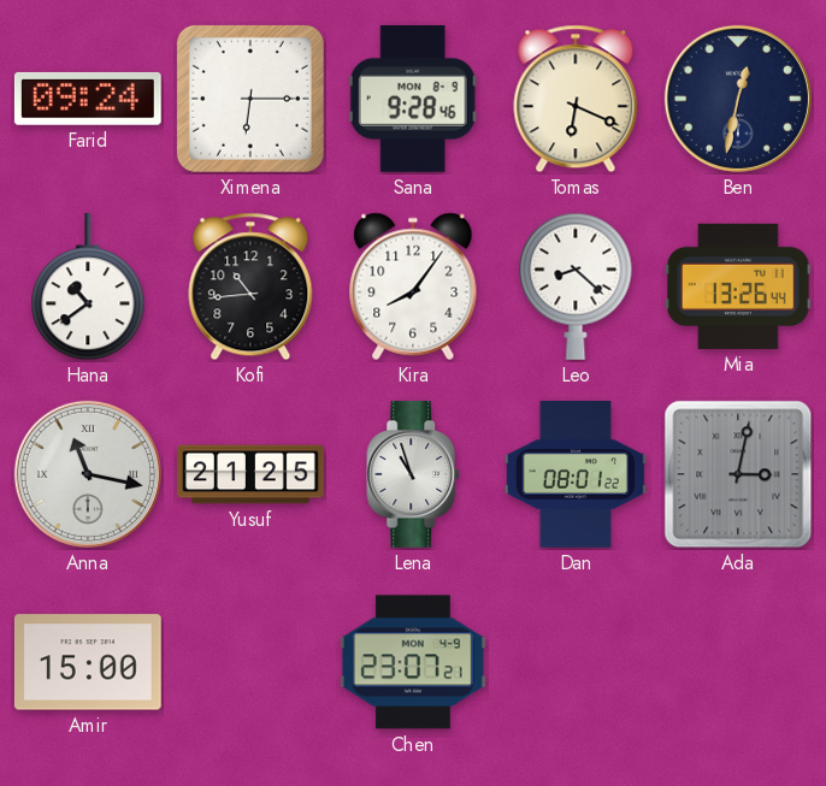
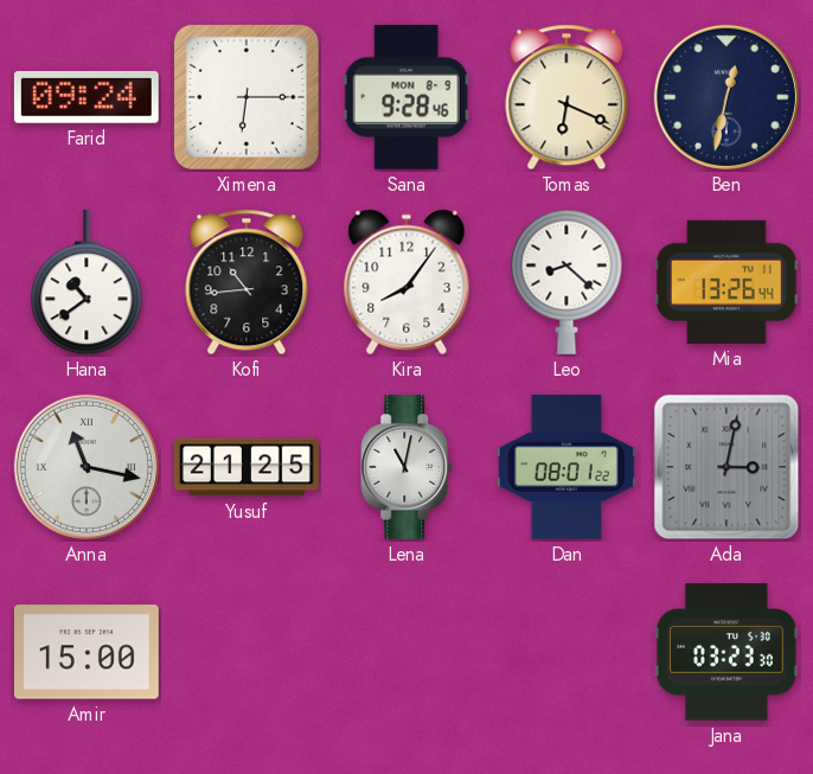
Lena: 10:57 -> 11:02 (408, 468)
Chen: 23:07 -> none (413, 662)
Jana: none -> 03:23 (726, 652)
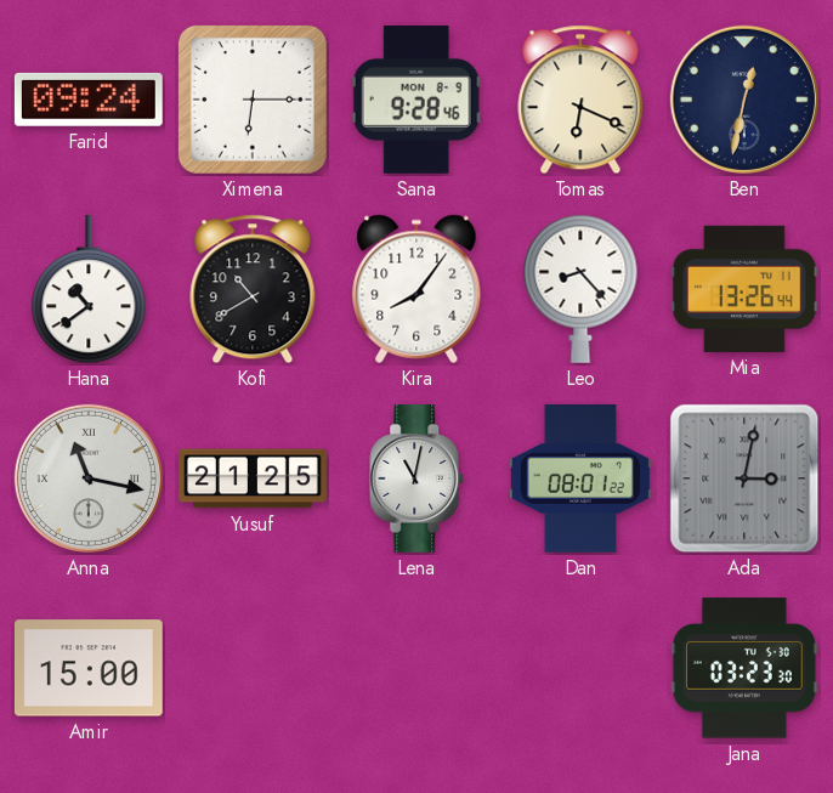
Kofi: 10:44 -> 10:40 (253, 289)
Leo: 8:22 -> 8:23 (580, 289)
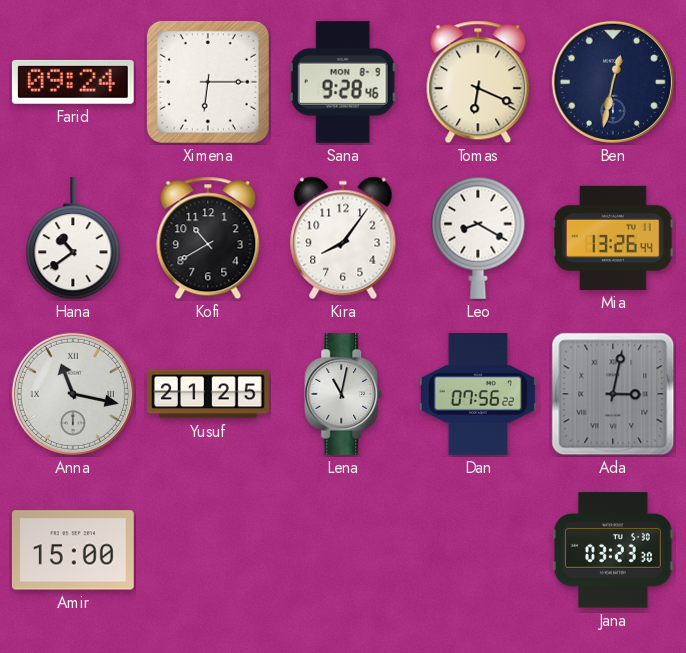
Leo: 8:23 -> 8:20 (478, 238)
Dan: 08:01 -> 07:56 (478, 394)
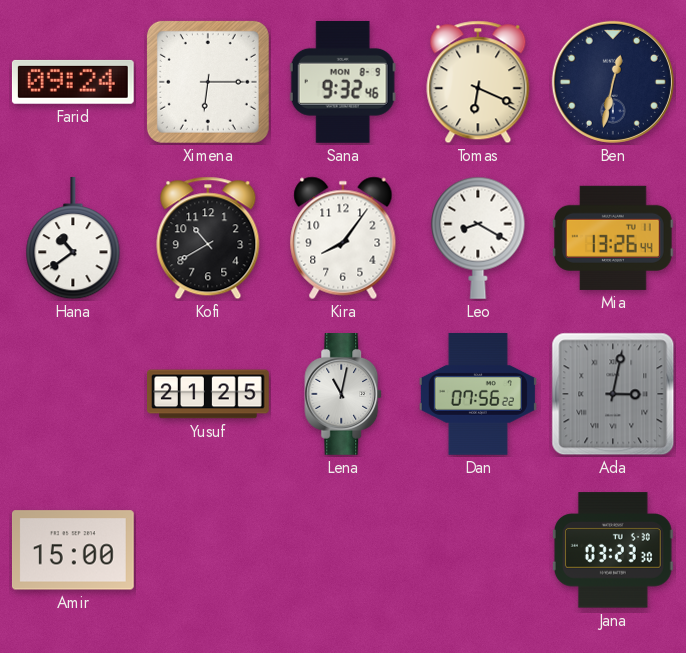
Sana: 9:28 -> 9:32 (343, 82)
Anna: 11:17 -> none (73, 394)
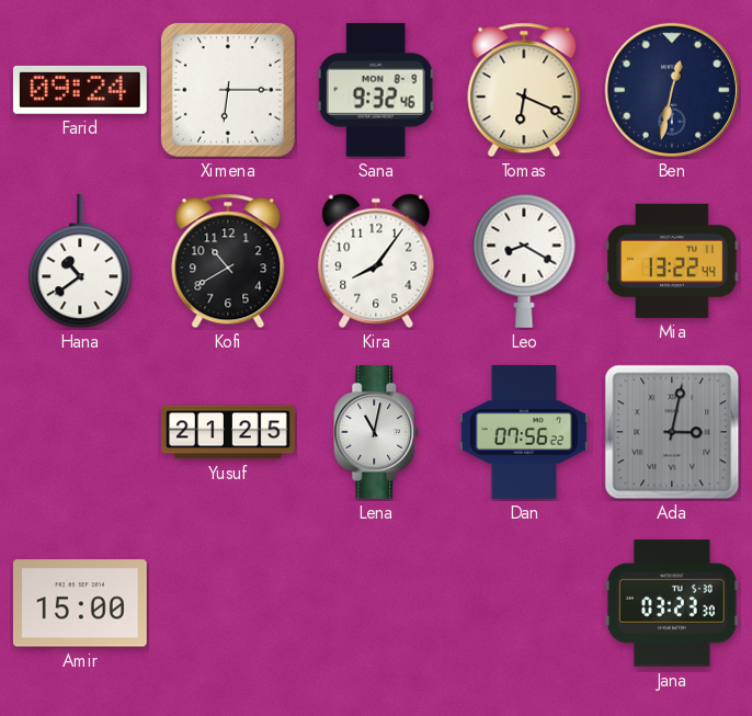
Mia: 13:26 -> 13:22 (672, 261)
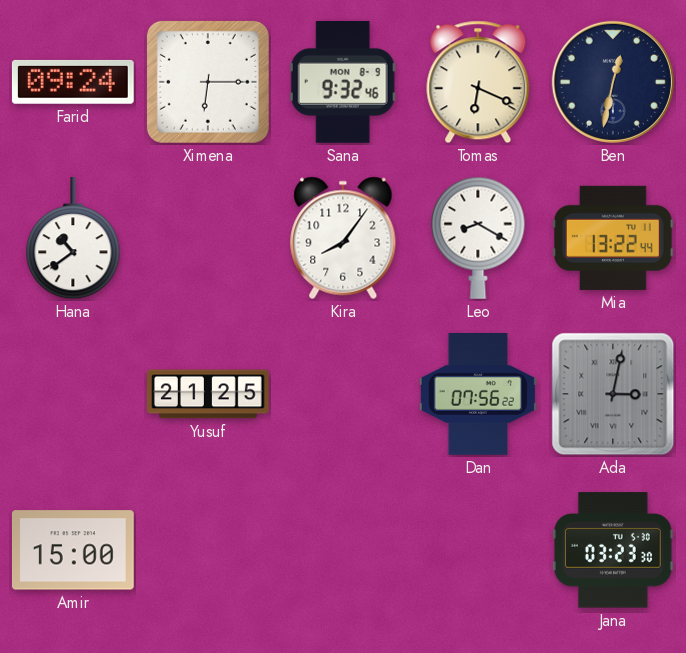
Kofi: 10:40 -> none (228, 261)
Lena: 11:02 -> none (377, 433)
